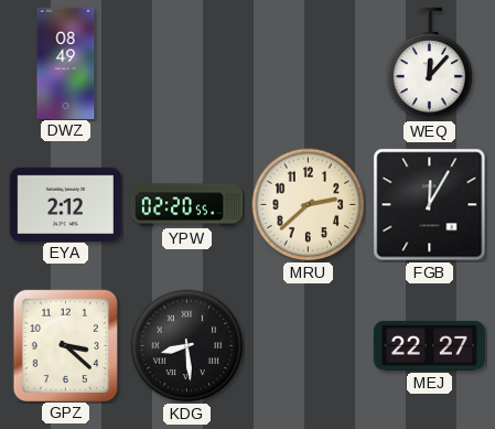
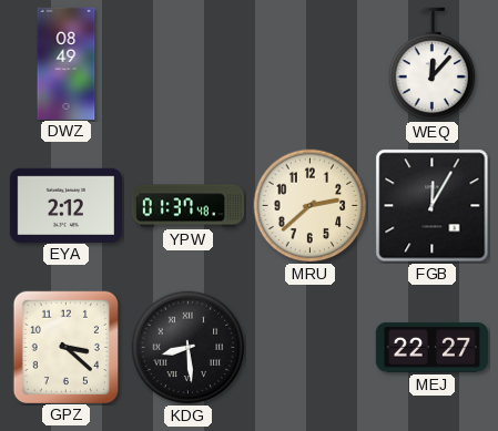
YPW: 02:20 -> 01:37 (187, 206)
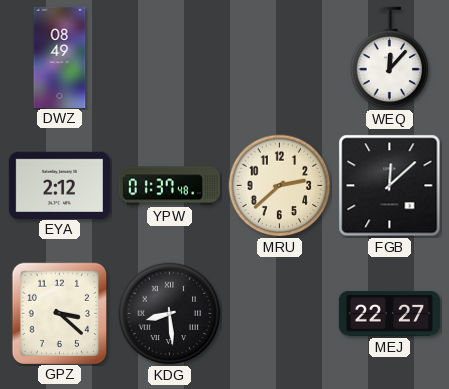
FGB: 12:05 -> 12:08 (390, 186)
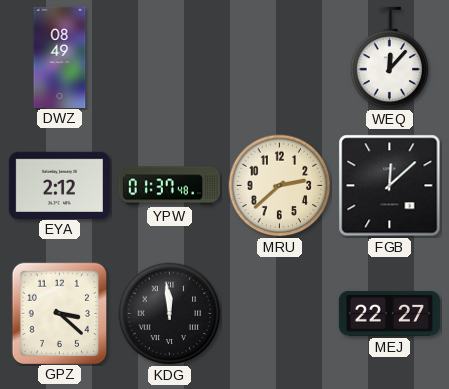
KDG: 8:29 -> 11:59 (170, 314)
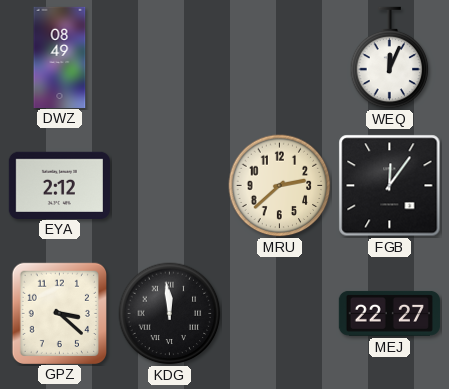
WEQ: 12:07 -> 12:04 (390, 58)
YPW: 01:37 -> none (169, 186)
FGB: 12:08 -> 12:06 (390, 186)
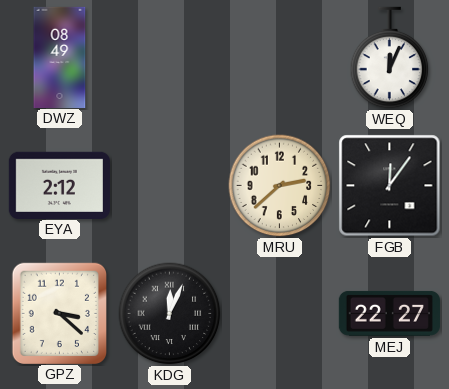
KDG: 11:59 -> 12:04 (170, 314)
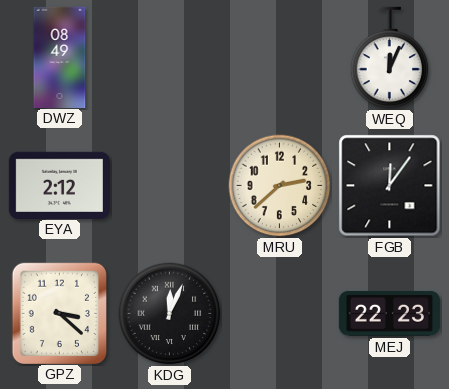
MEJ: 22:27 -> 22:23 (389, 313)
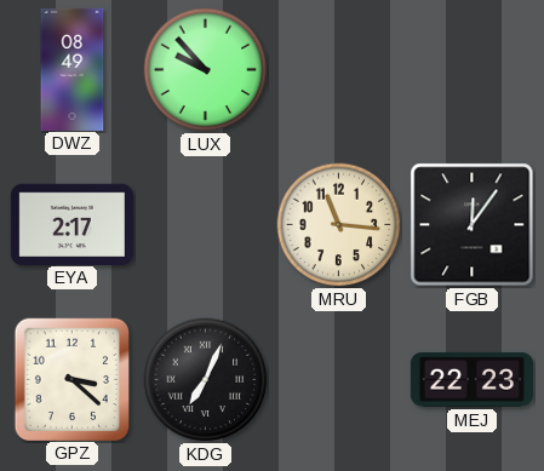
LUX: none -> 9:53 (206, 70)
WEQ: 12:04 -> none (390, 58)
EYA: 2:12 -> 2:17 (71, 224)
MRU: 2:38 -> 11:16 (339, 225)
KDG: 12:04 -> 7:04 (206, 380)
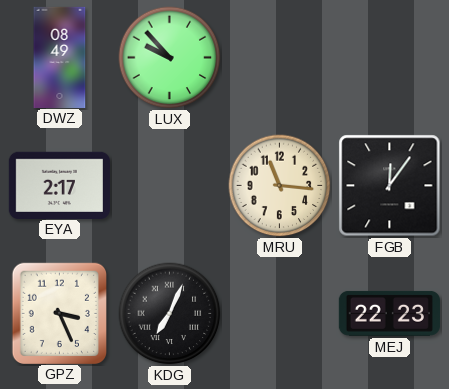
GPZ: 3:22 -> 3:26 (59, 313)
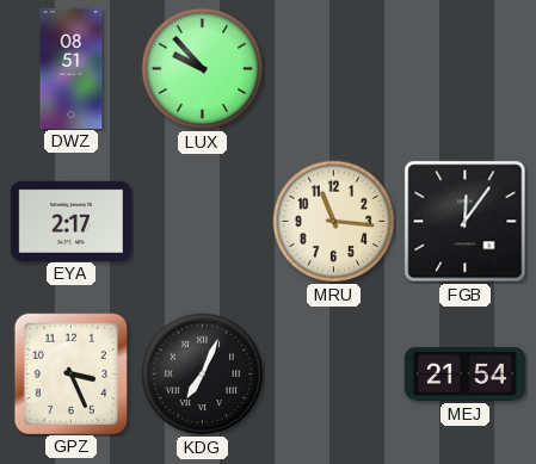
DWZ: 08:49 -> 08:51 (72, 68)
MEJ: 22:23 -> 21:54 (464, 373)
